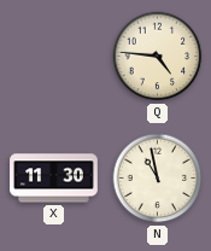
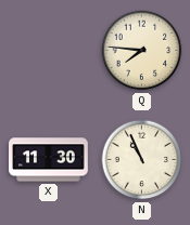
Q: 4:46 -> 7:46 (142, 51)
N: 10:58 -> 10:56 (142, 160)
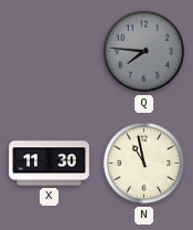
Q dial: cream -> grey (144, 52)
N: 10:56 -> 10:58 (144, 164)
